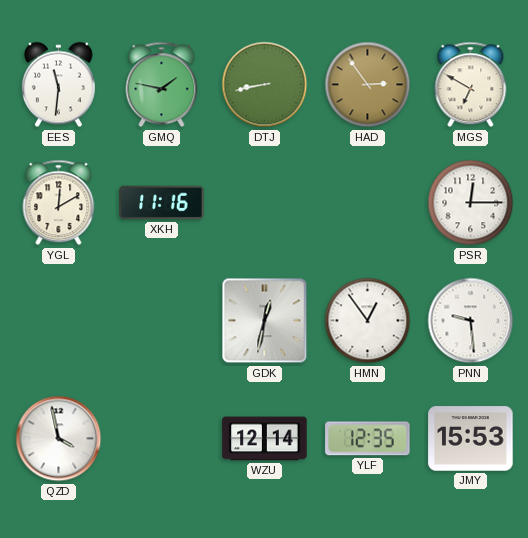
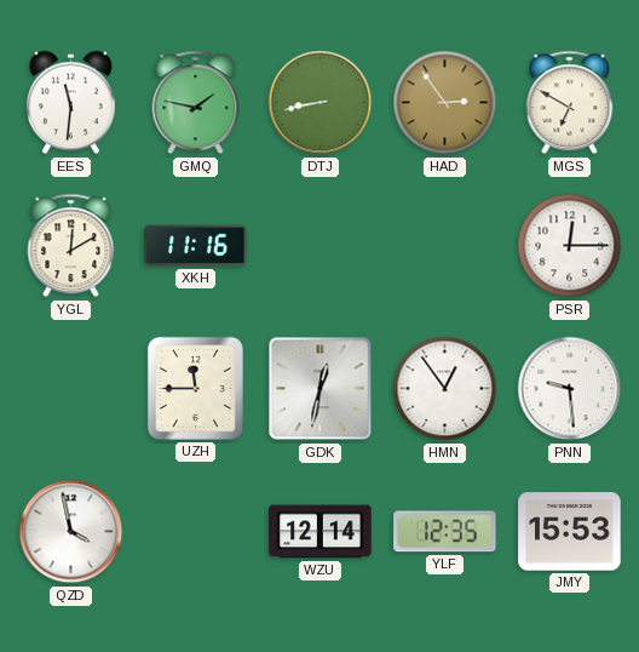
UZH: none -> 11:45 (195, 388)
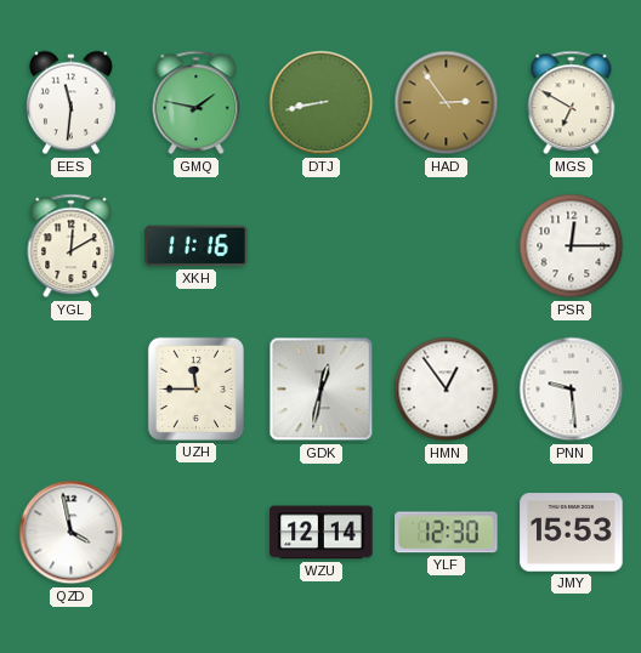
YLF: 12:35 -> 12:30 (447, 533)
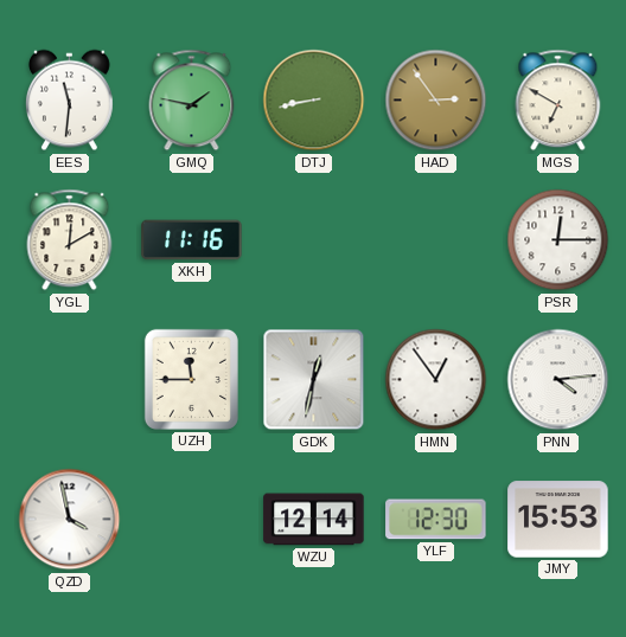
PNN: 9:29 -> 4:14 (558, 380)
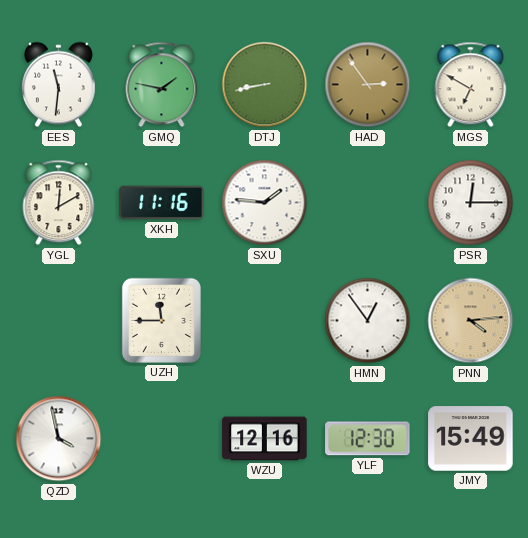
SXU: none -> 1:46 (265, 203)
GDK: 12:32 -> none (314, 380)
PNN dial: white -> champagne (471, 321)
WZU: 12:14 -> 12:16 (265, 439)
JMY: 15:53 -> 15:49 (471, 439)
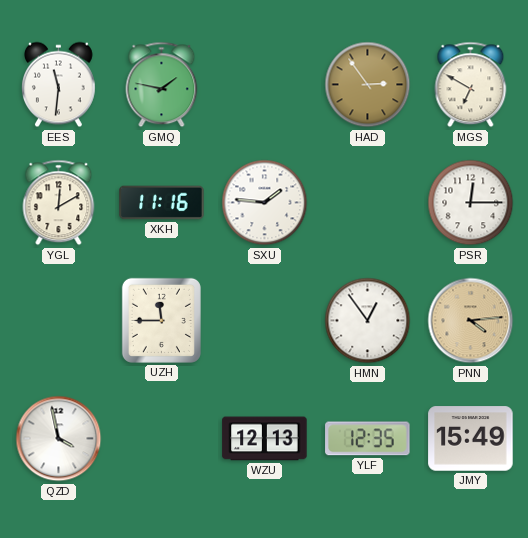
DTJ: 8:43 -> none (265, 85)
WZU: 12:16 -> 12:13 (265, 439)
YLF: 12:30 -> 12:35 (368, 439)
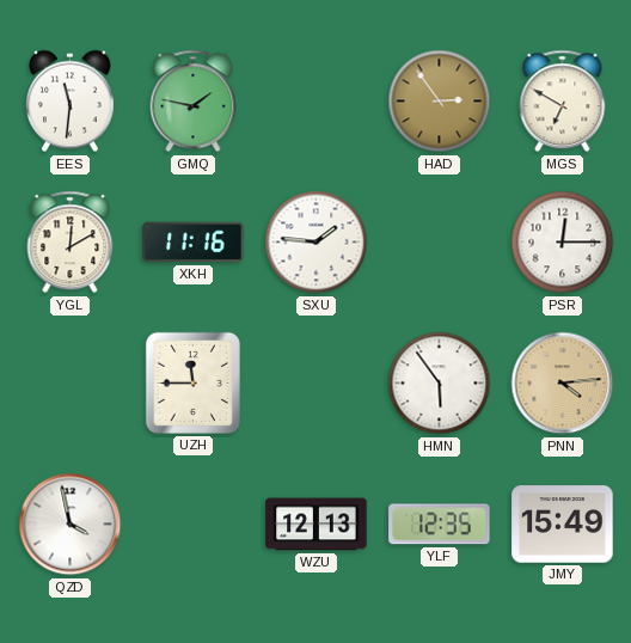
HMN: 12:54 -> 5:54 (440, 384)
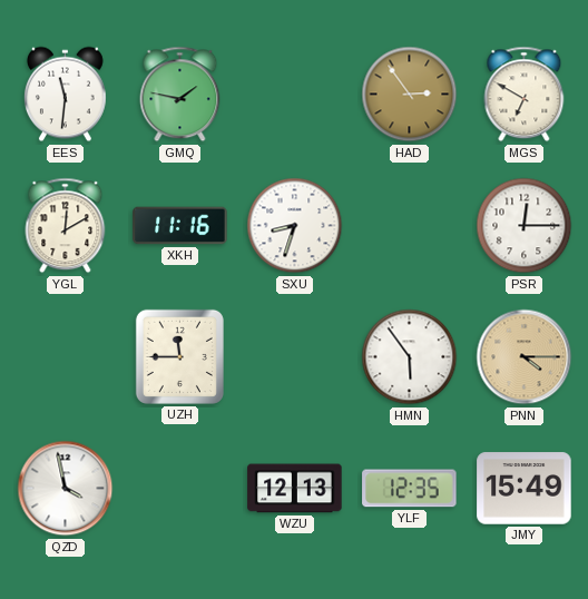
SXU: 1:46 -> 8:33 (295, 226)
PNN: 4:14 -> 4:15 (525, 357)
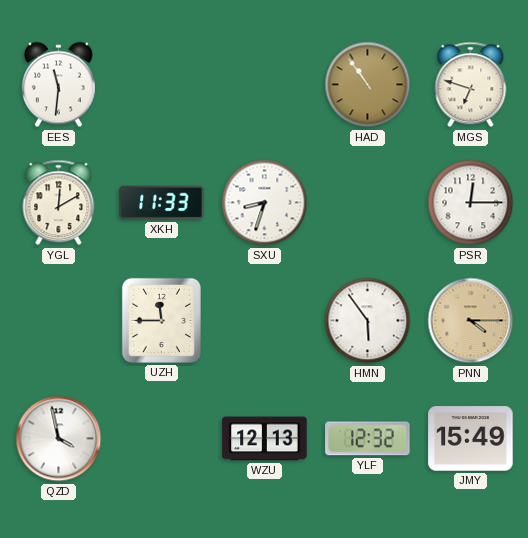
GMQ: 1:47 -> none (180, 95)
HAD: 2:54 -> 10:54 (368, 85)
MGS: 6:50 -> 6:48 (471, 85)
XKH: 11:16 -> 11:33 (162, 203)
YLF: 12:35 -> 12:32 (368, 439)
